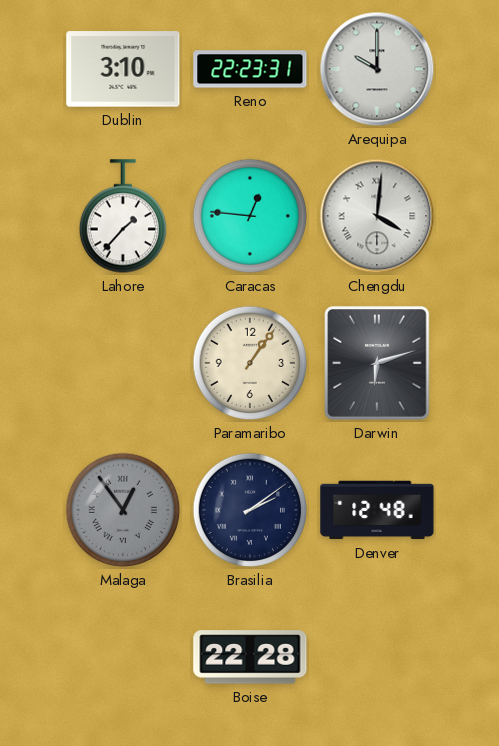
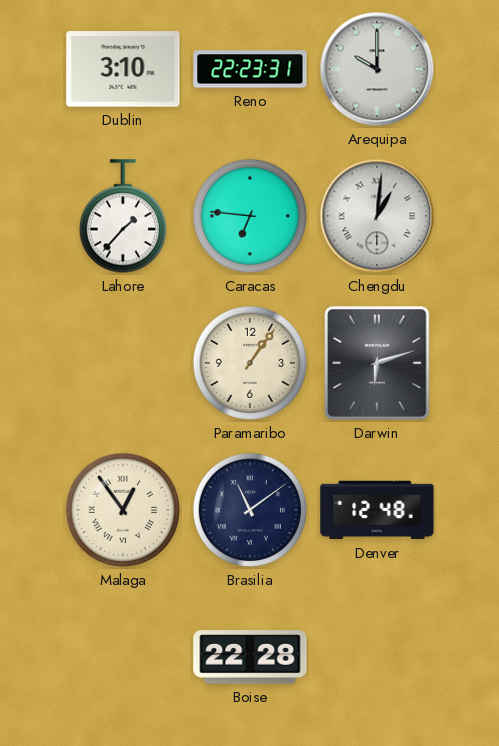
Caracas: 12:46 -> 6:46 (250, 216)
Chengdu: 4:01 -> 1:01 (377, 216)
Malaga dial: grey -> cream (123, 510)
Brasilia: 2:09 -> 11:09 (250, 510)
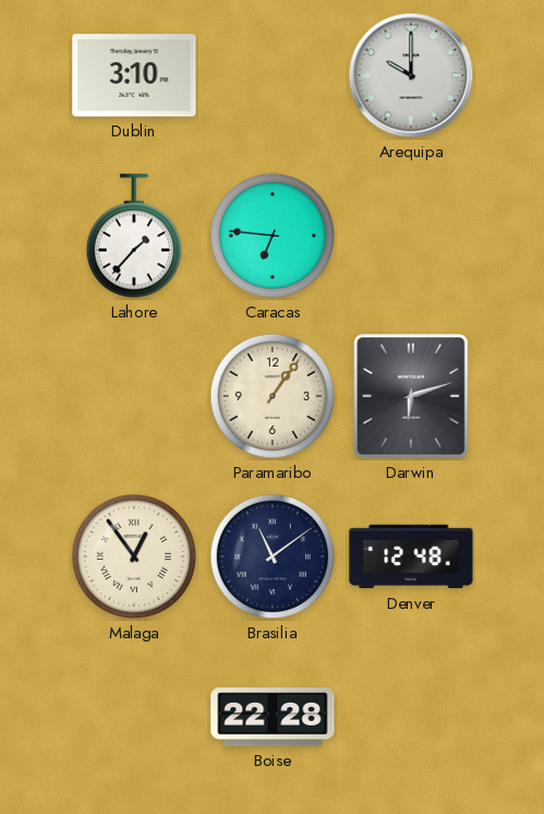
Reno: 22:23 -> none (250, 69)
Chengdu: 1:01 -> none (377, 216)
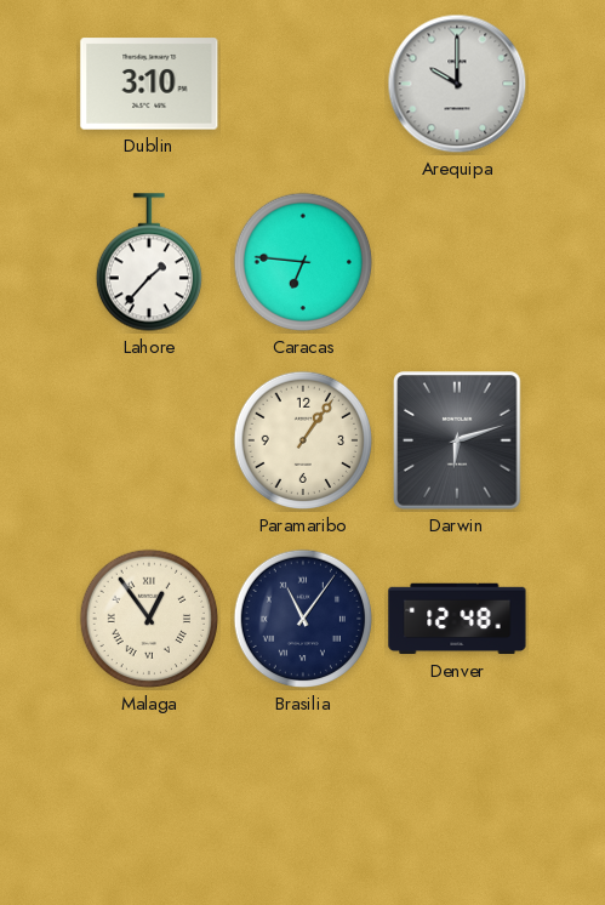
Brasilia: 11:09 -> 11:06 (303, 619)
Boise: 22:28 -> none (273, 717)
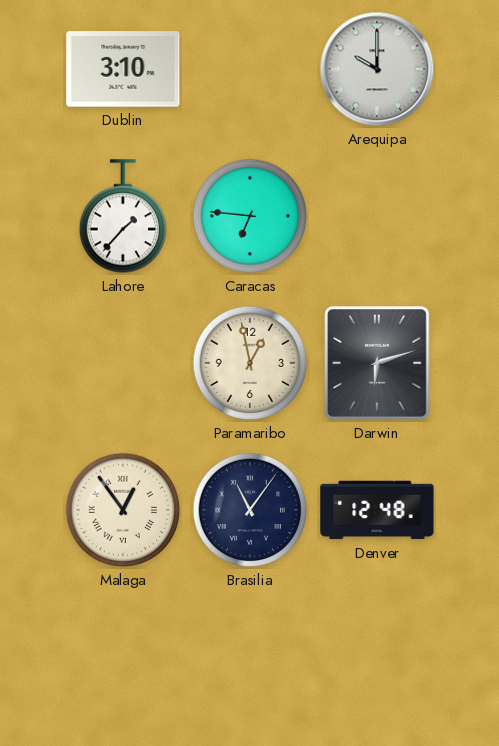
Paramaribo: 1:06 -> 12:58 (250, 363)
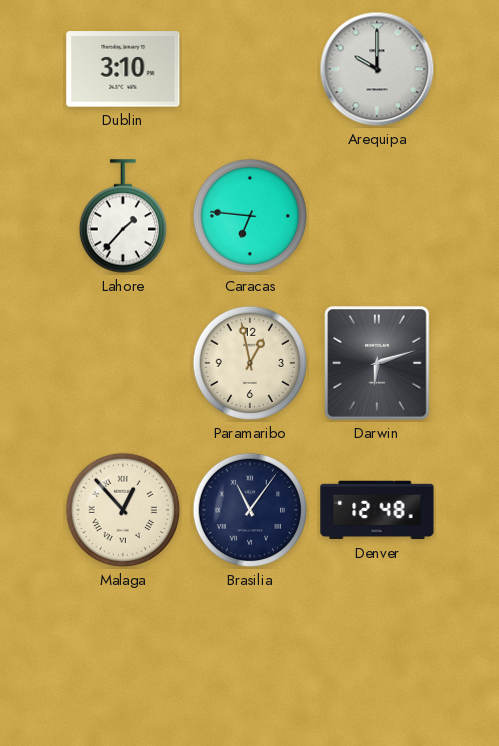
Malaga: 12:54 -> 12:53 (123, 510)
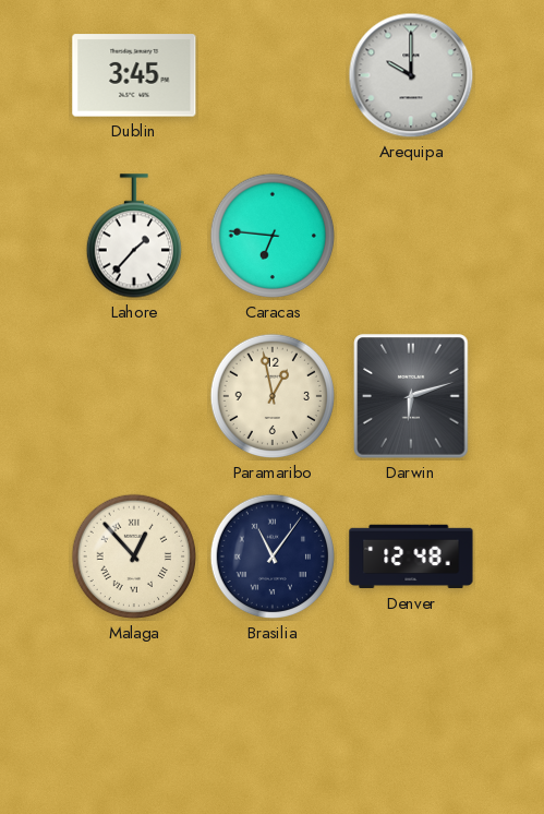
Dublin: 3:10 -> 3:45 (134, 75)
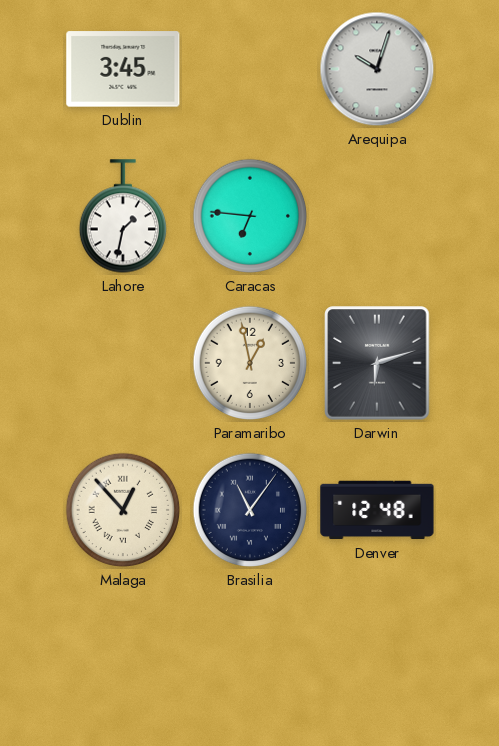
Arequipa: 10:00 -> 10:03 (377, 69)
Lahore: 1:37 -> 1:32 (122, 216)
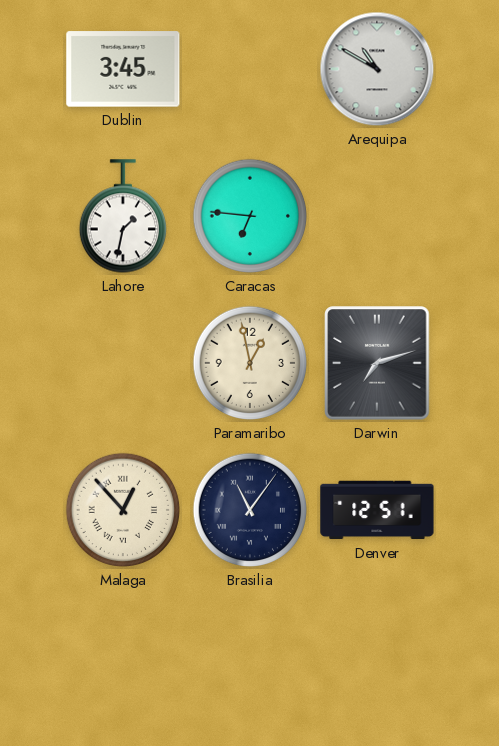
Arequipa: 10:03 -> 10:50 (377, 69)
Darwin: 6:12 -> 7:12 (377, 363)
Denver: 12:48 -> 12:51 (377, 510)
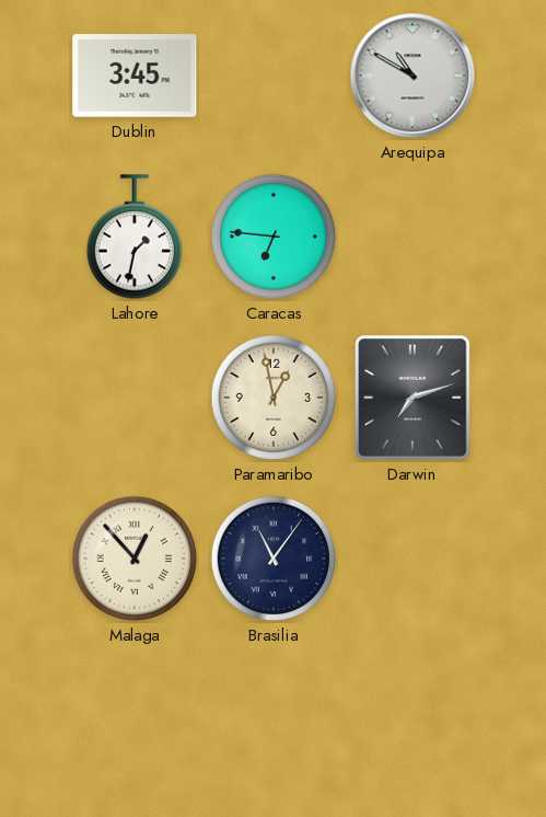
Denver: 12:51 -> none (377, 510)
